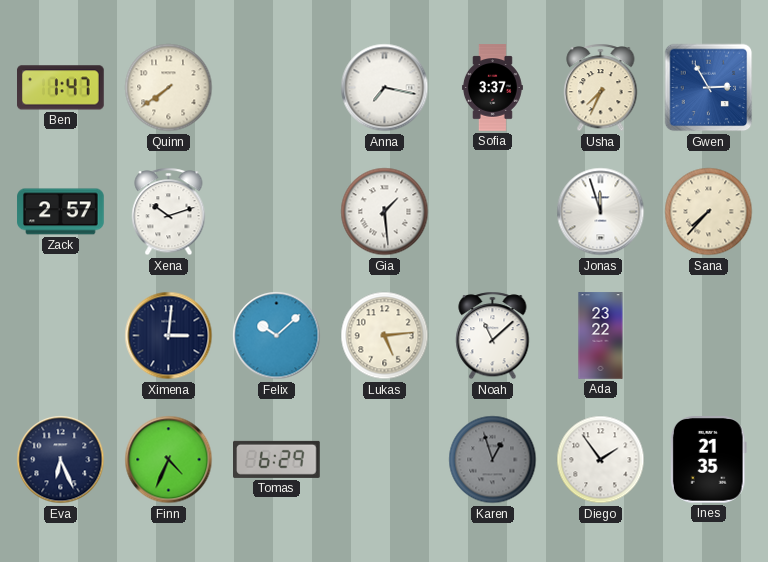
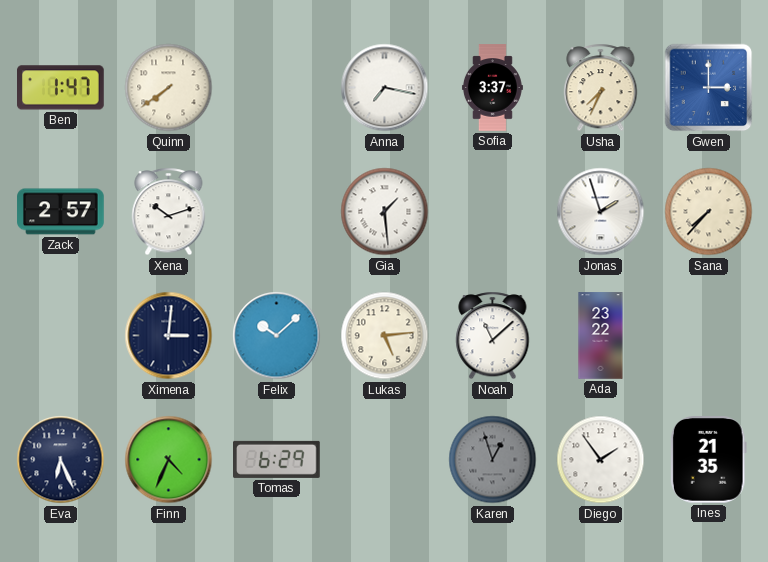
Gwen: 2:55 -> 3:00 (709, 88)
Jonas: 11:57 -> 1:57 (601, 212)
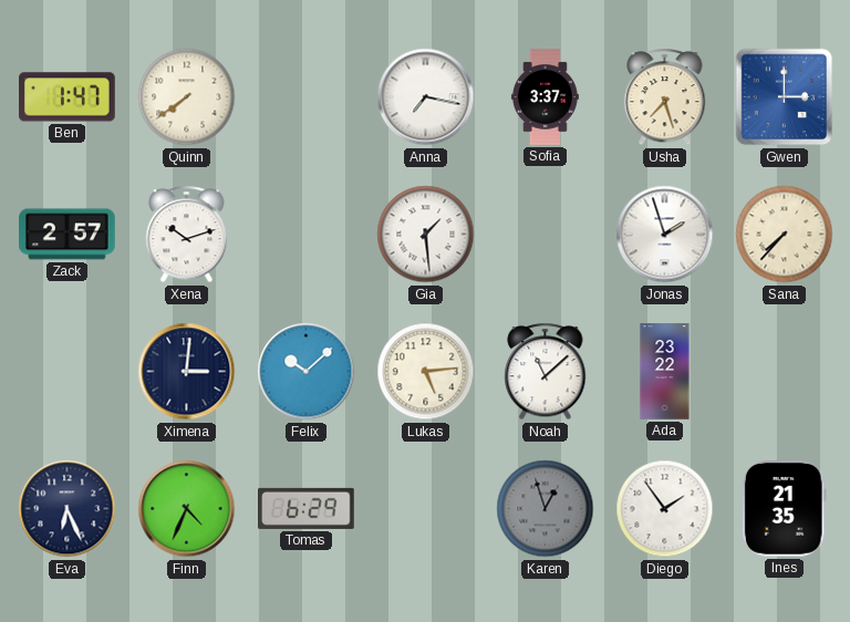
Usha: 7:34 -> 7:27 (665, 97)
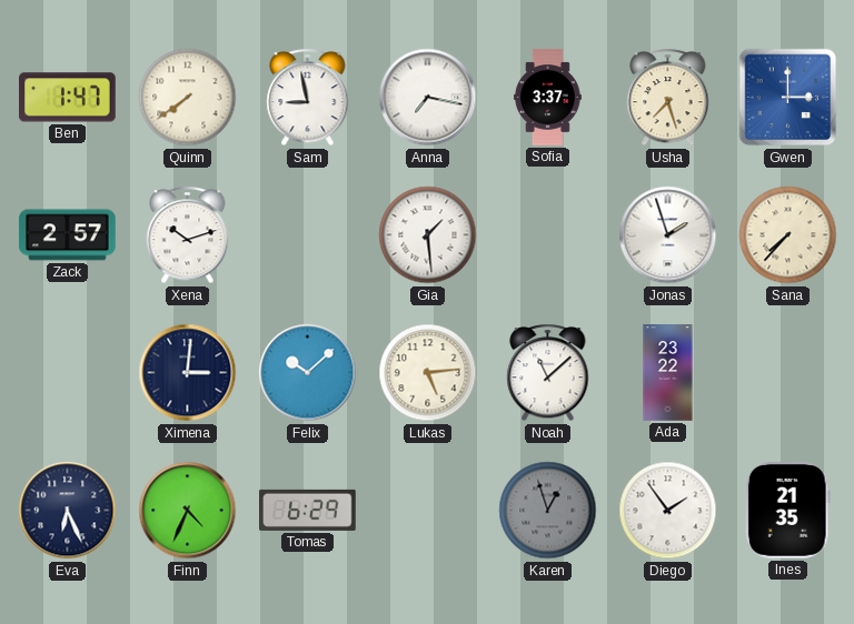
Sam: none -> 8:58 (308, 98)
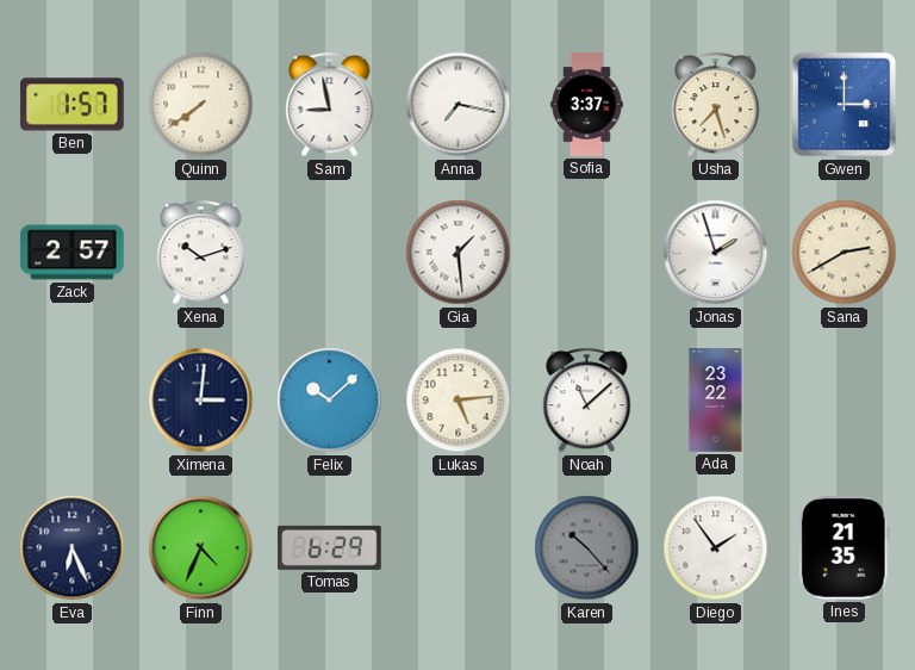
Ben: 1:47 -> 1:57 (73, 105)
Sana: 7:37 -> 2:40 (845, 253)
Karen: 12:57 -> 10:23 (587, 548)
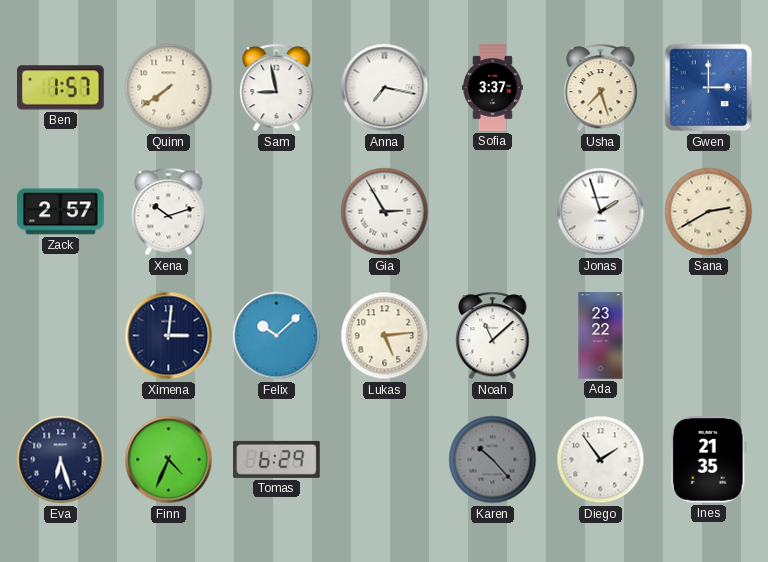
Gia: 1:29 -> 2:55 (385, 212)
Eva: 6:26 -> 6:27 (61, 460)
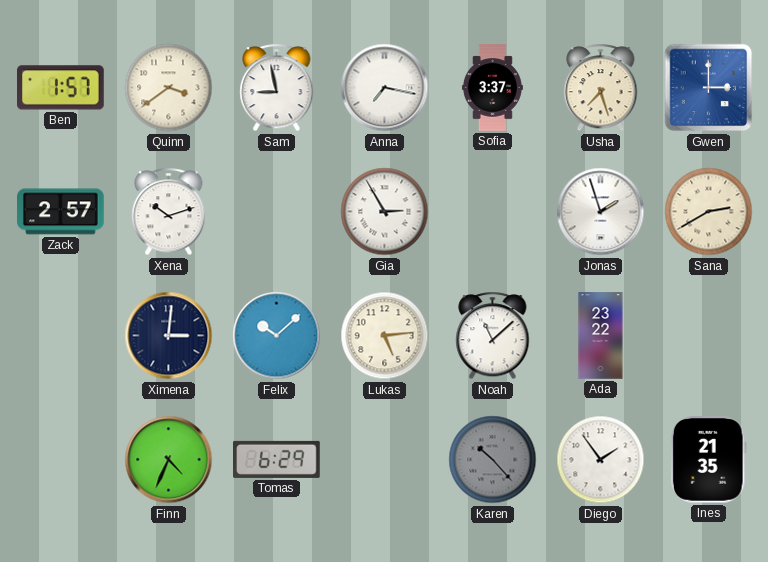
Quinn: 7:39 -> 3:39 (169, 88)
Eva: 6:27 -> none (61, 460)
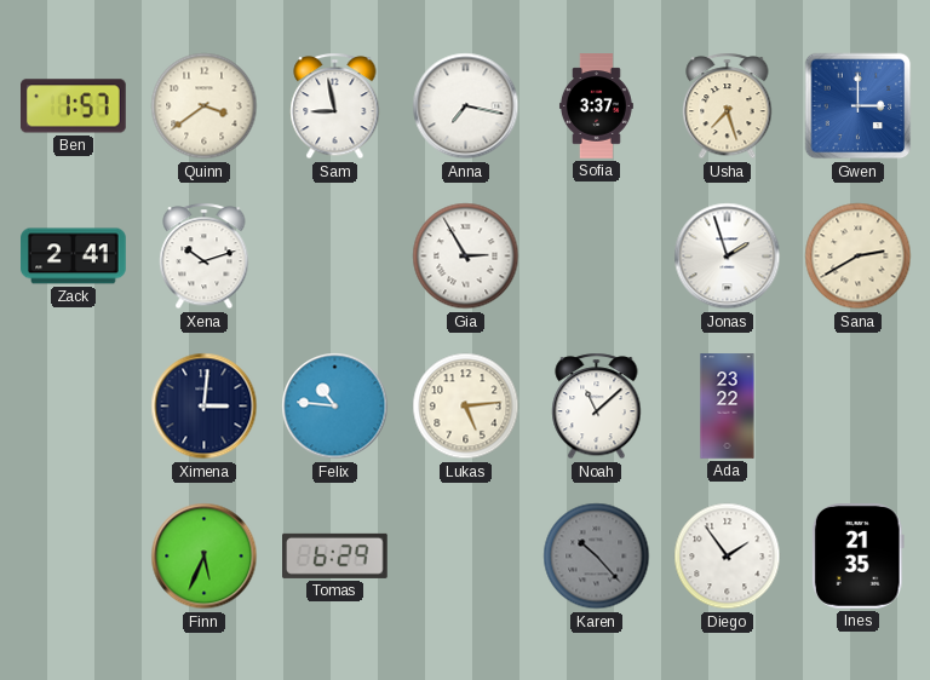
Zack: 2:57 -> 2:41 (74, 257)
Felix: 10:08 -> 10:46 (335, 407)
Finn: 4:34 -> 5:34 (205, 557)
